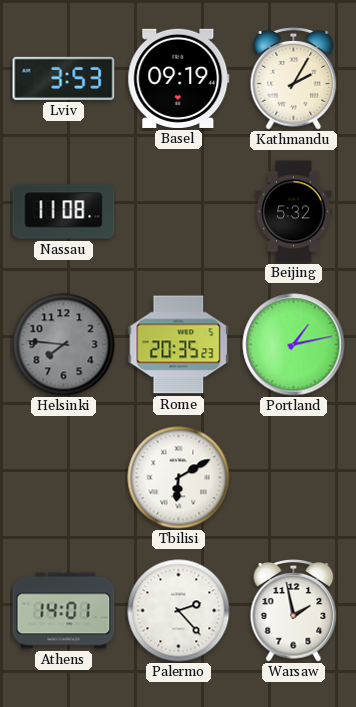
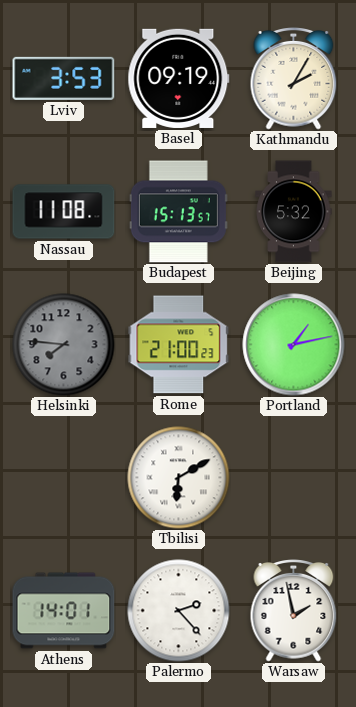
Budapest: none -> 15:13 (178, 212)
Rome: 20:35 -> 21:00 (179, 345)
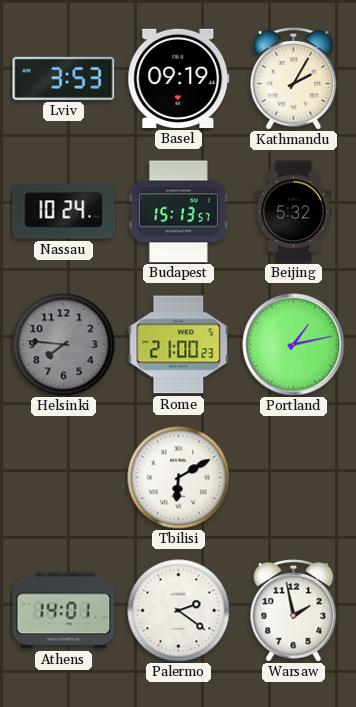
Nassau: 11:08 -> 10:24 (64, 212)
Palermo: 2:23 -> 2:21 (179, 611)
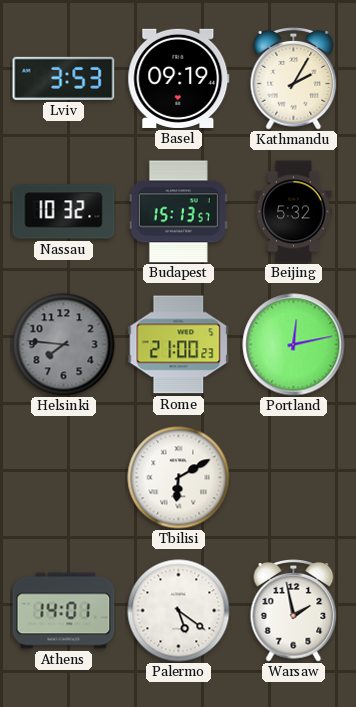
Nassau: 10:24 -> 10:32 (64, 212)
Portland: 1:13 -> 12:13 (294, 345)
Palermo: 2:21 -> 5:21 (179, 611)
